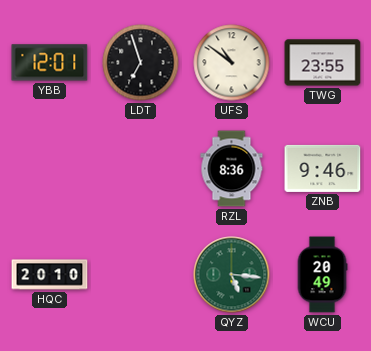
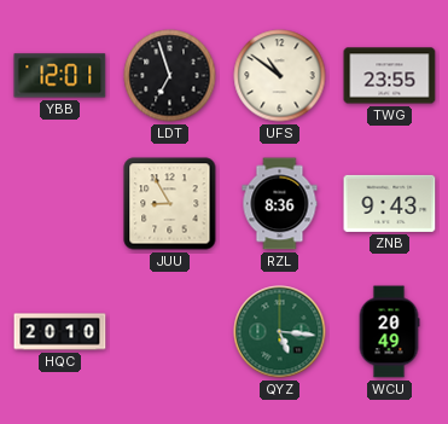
JUU: none -> 8:55 (170, 204)
ZNB: 9:46 -> 9:43 (390, 203)
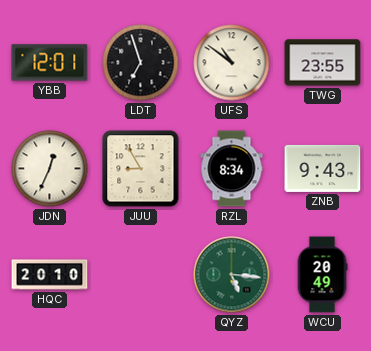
JDN: none -> 12:34 (50, 169)
RZL: 8:36 -> 8:34 (232, 169)
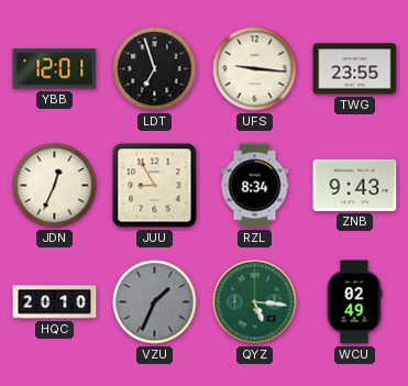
UFS: 10:51 -> 9:16 (255, 69)
VZU: none -> 1:34 (155, 302)
WCU: 20:49 -> 02:49 (354, 302)
